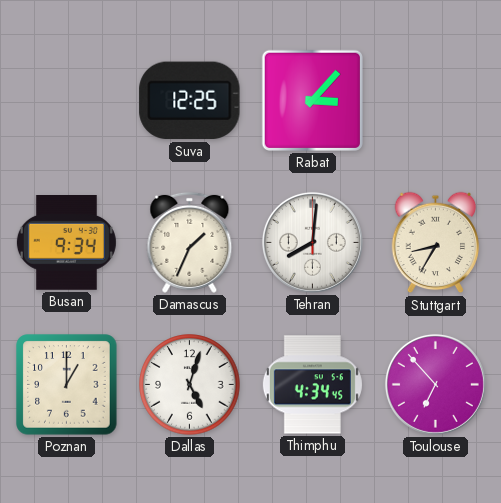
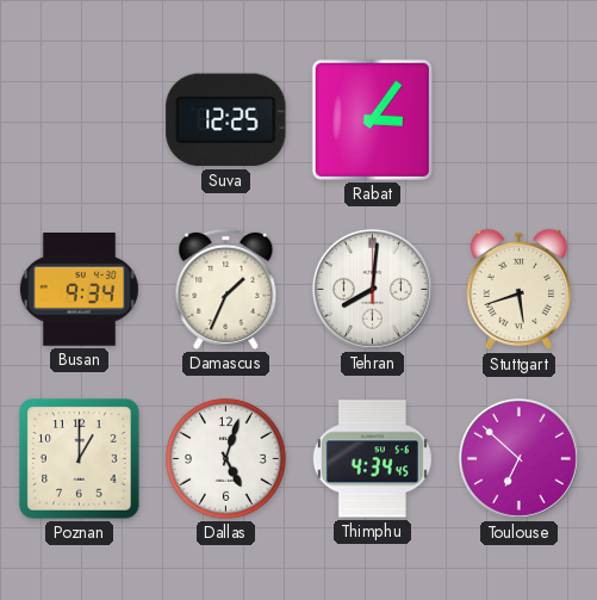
Rabat: 3:07 -> 3:06 (372, 119)
Stuttgart: 8:35 -> 5:42 (520, 290)
Toulouse: 6:53 -> 6:52 (518, 458)
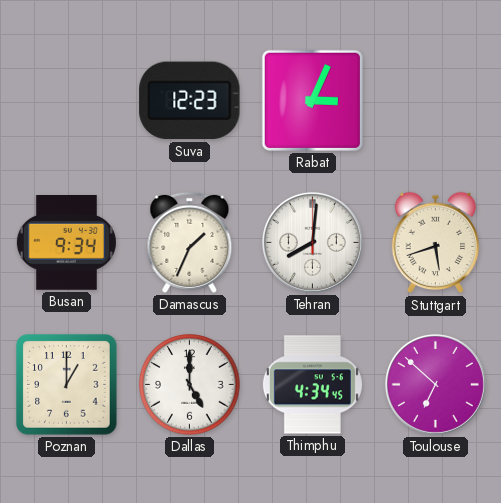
Suva: 12:25 -> 12:23 (190, 101)
Rabat: 3:06 -> 3:04 (312, 100)
Dallas: 5:03 -> 5:00 (190, 385)
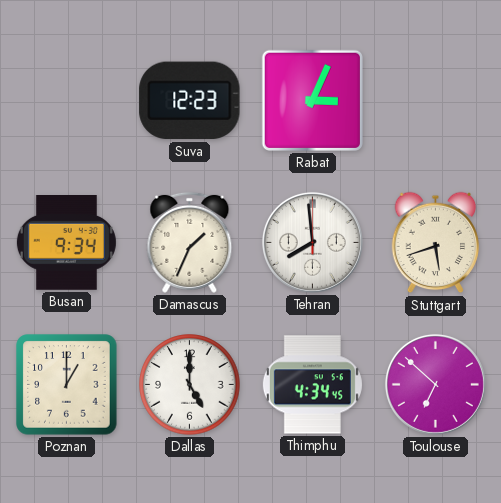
Tehran: 8:01 -> 7:59 (312, 242)
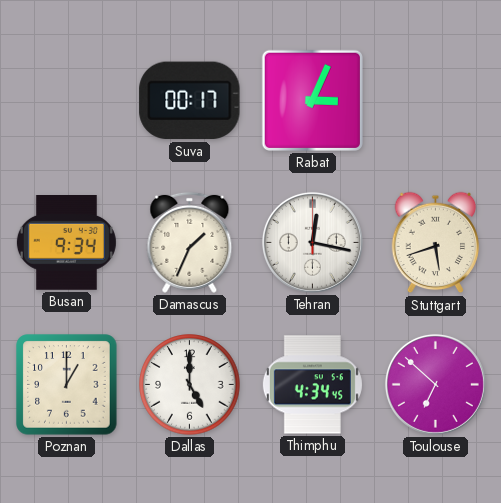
Suva: 12:23 -> 00:17 (190, 101)
Tehran: 7:59 -> 12:17 (312, 242)
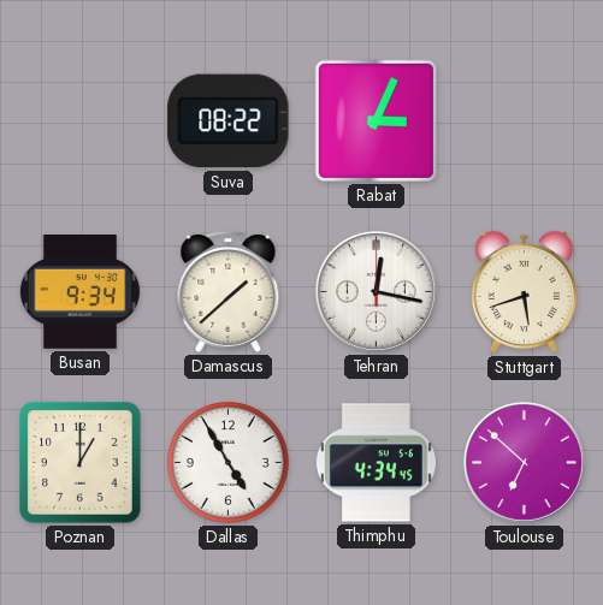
Suva: 00:17 -> 08:22 (229, 121)
Damascus: 1:34 -> 1:38 (229, 291)
Dallas: 5:00 -> 4:55 (229, 463)
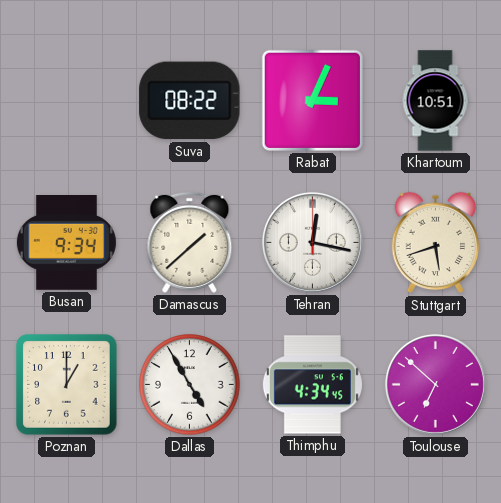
Khartoum: none -> 10:51 (435, 101)
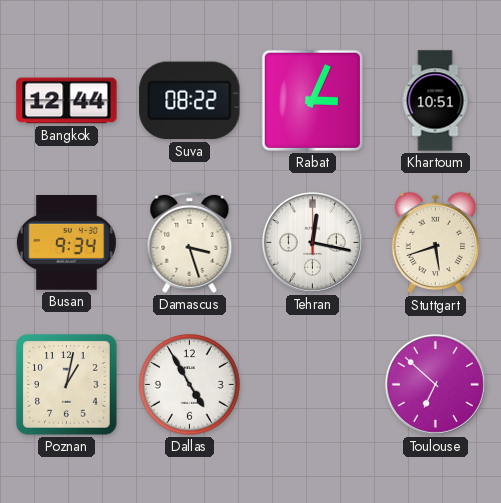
Bangkok: none -> 12:44 (67, 101)
Damascus: 1:38 -> 3:27 (190, 242)
Poznan: 1:00 -> 1:02 (67, 385)
Thimphu: 4:34 -> none (312, 385)
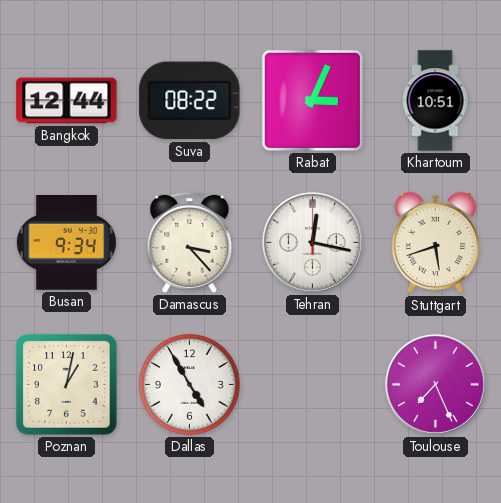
Damascus: 3:27 -> 3:23 (190, 242)
Toulouse: 6:52 -> 7:26 (435, 384)
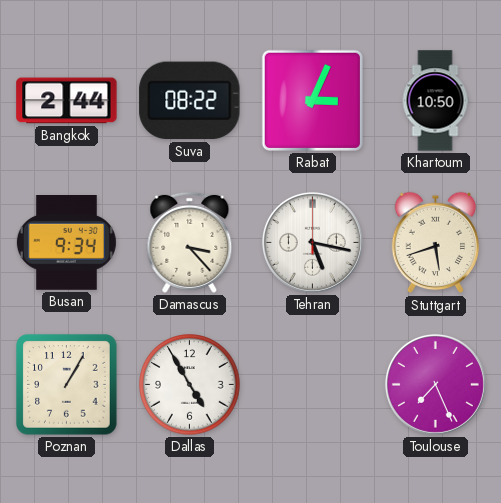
Bangkok: 12:44 -> 2:44 (67, 101)
Khartoum: 10:51 -> 10:50 (435, 101)
Tehran: 12:17 -> 5:17 (312, 242)
Poznan: 1:02 -> 1:05 (67, 385)
